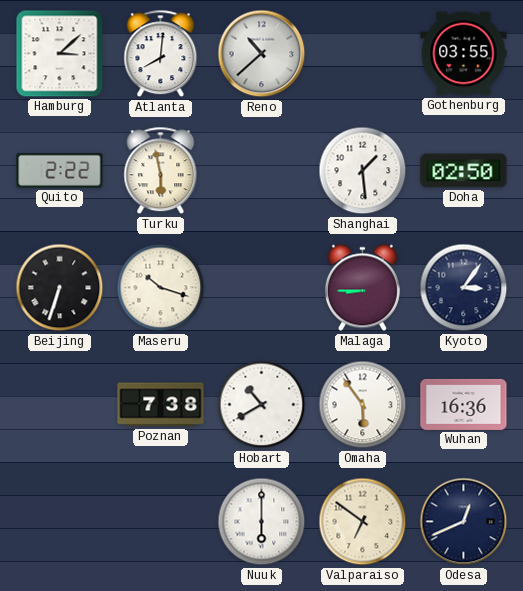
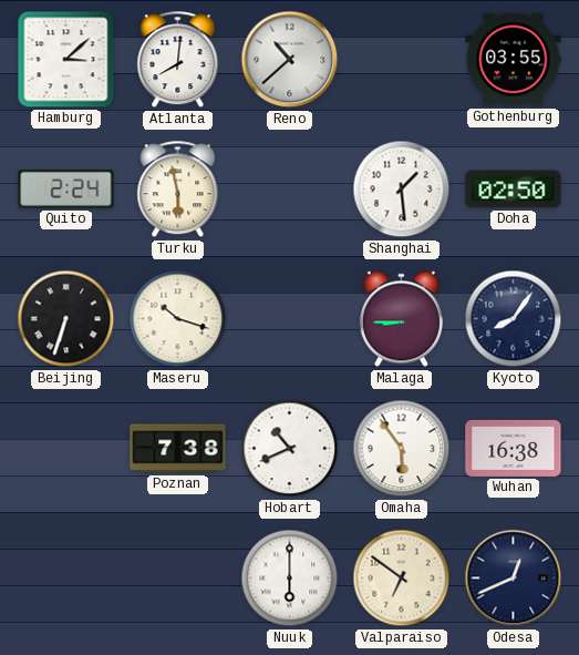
Quito: 2:22 -> 2:24 (66, 188)
Kyoto: 3:06 -> 8:06 (514, 319)
Hobart: 10:40 -> 10:41 (290, 449)
Wuhan: 16:36 -> 16:38 (514, 448)
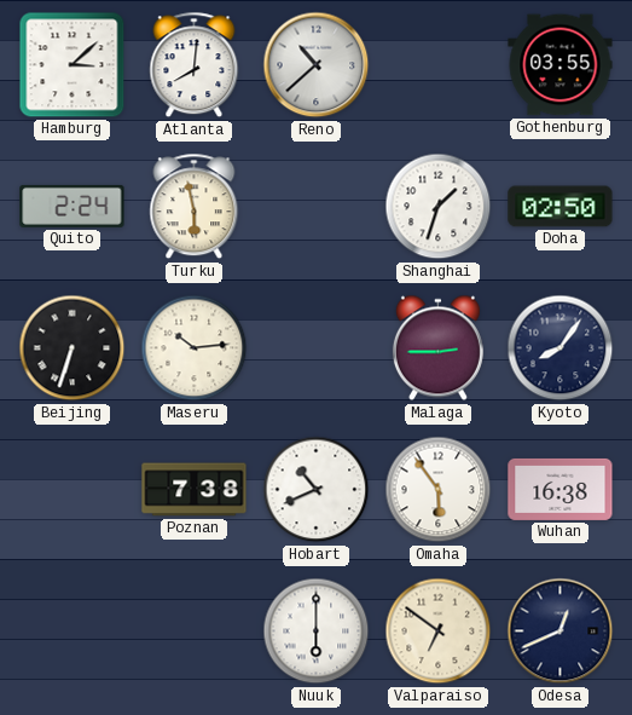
Shanghai: 1:29 -> 1:33 (439, 207)
Maseru: 10:18 -> 10:14 (195, 348)
Malaga: 8:45 -> 2:45 (437, 348)
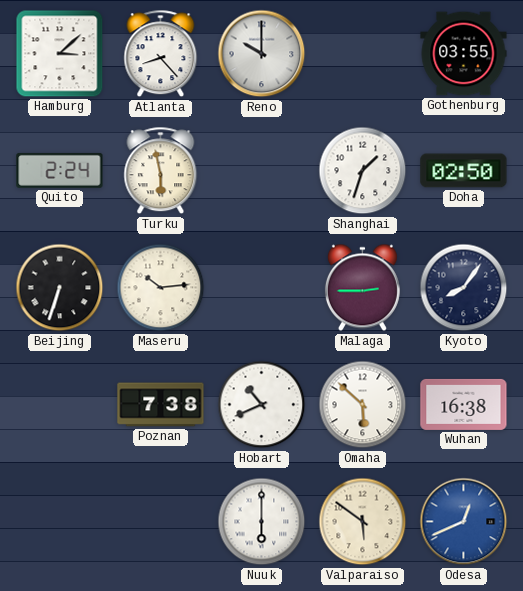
Atlanta: 8:01 -> 8:23 (161, 54)
Reno: 10:38 -> 10:00 (262, 54)
Omaha: 5:54 -> 5:52 (363, 405)
Valparaiso: 6:51 -> 5:51 (363, 522)
Odesa dial: navy -> blue (464, 522)
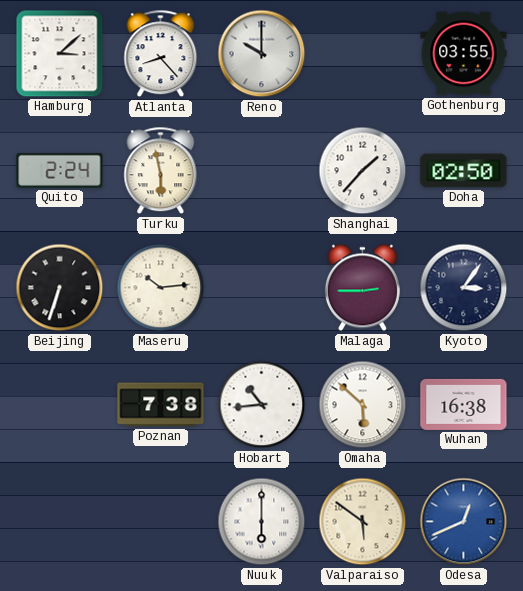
Shanghai: 1:33 -> 1:37 (363, 171)
Kyoto: 8:06 -> 3:06 (464, 288)
Hobart: 10:41 -> 10:44 (262, 405)
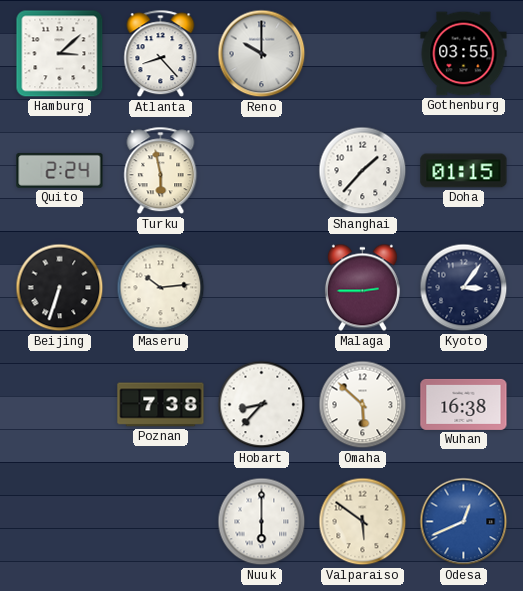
Doha: 02:50 -> 01:15 (464, 171)
Hobart: 10:44 -> 8:37 (262, 405)
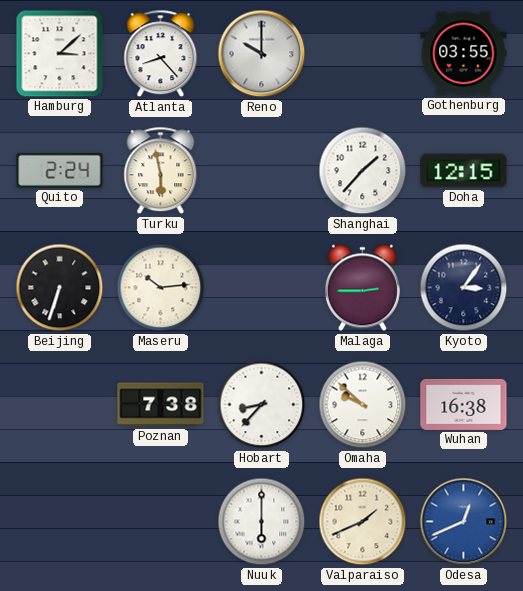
Doha: 01:15 -> 12:15 (464, 171)
Omaha: 5:52 -> 9:52 (363, 405)
Valparaiso: 5:51 -> 1:41 (363, 522)
